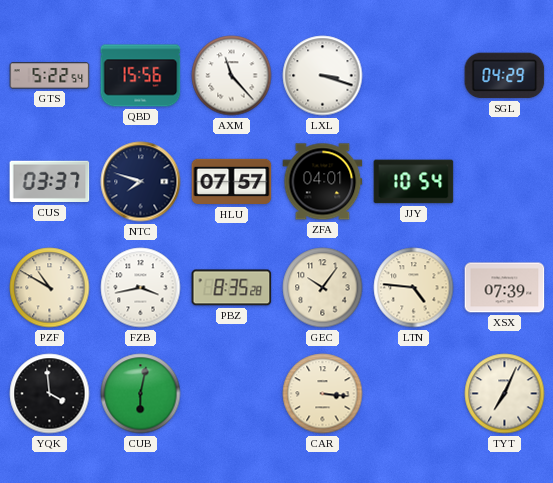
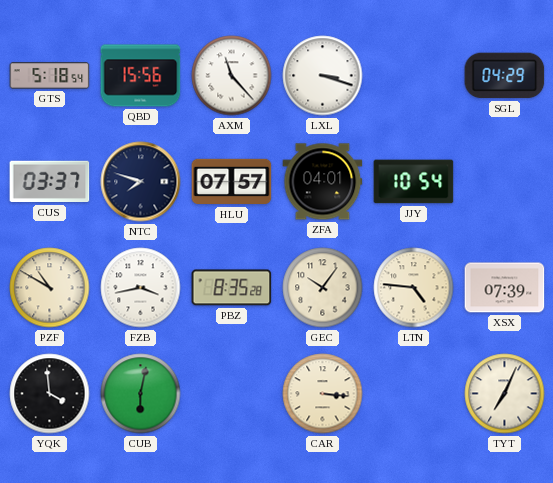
GTS: 5:22 -> 5:18 (50, 76)
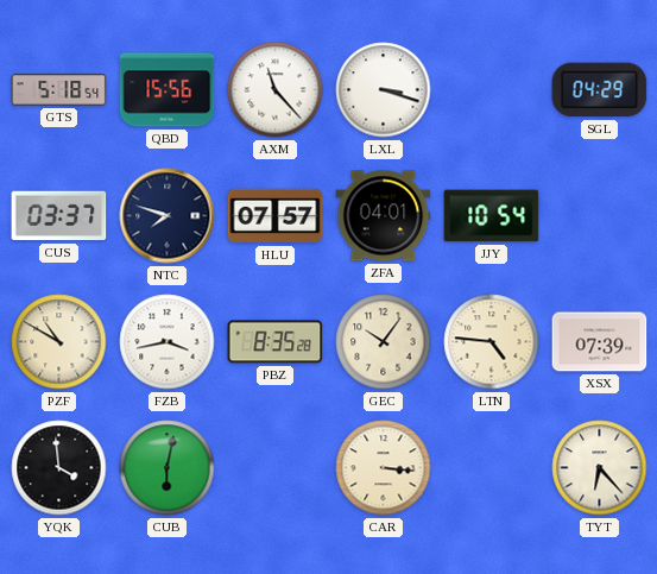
TYT: 7:04 -> 6:23 (600, 468)
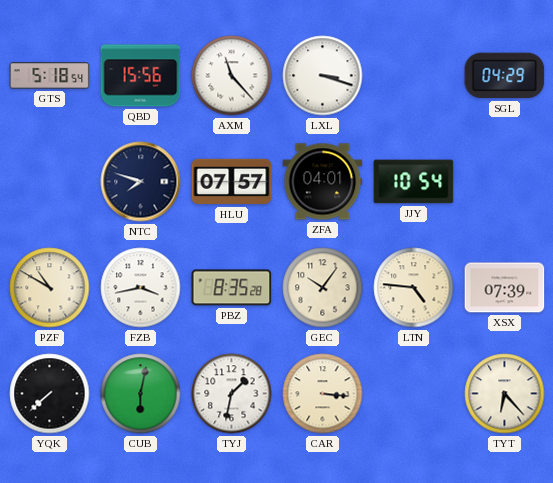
CUS: 03:37 -> none (59, 216)
YQK: 3:59 -> 7:38 (50, 394)
TYJ: none -> 1:32 (232, 394)
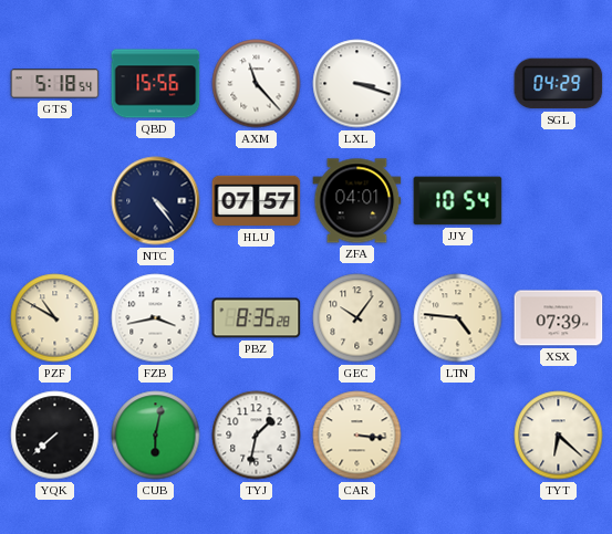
NTC: 7:48 -> 4:24 (156, 201)
TYT: 6:23 -> 6:22 (559, 436)
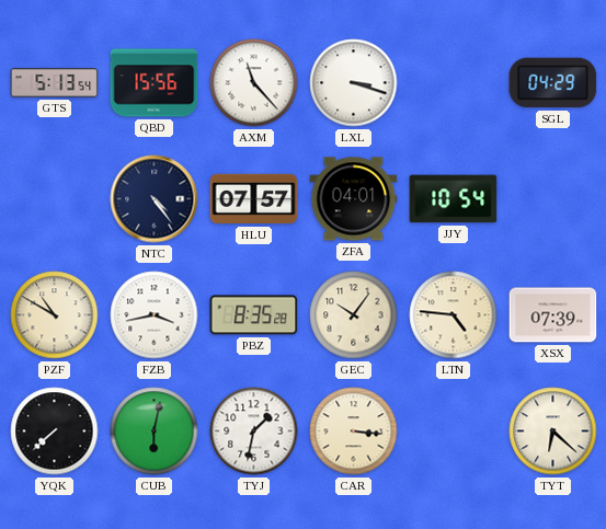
GTS: 5:18 -> 5:13 (55, 83)
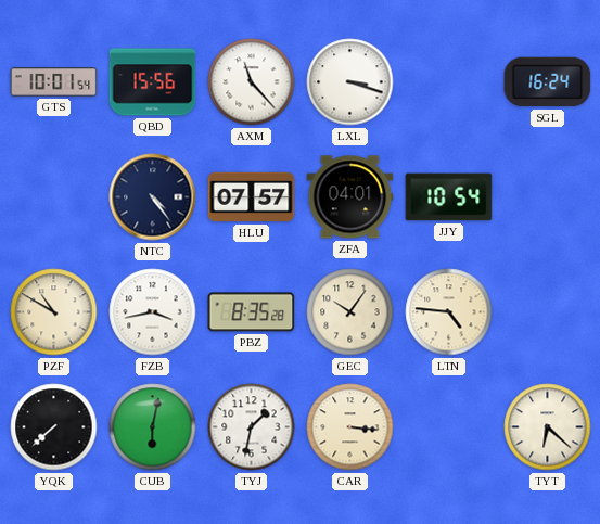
GTS: 5:13 -> 10:01 (54, 82)
SGL: 04:29 -> 16:24 (548, 82)
XSX: 07:39 -> none (553, 315)
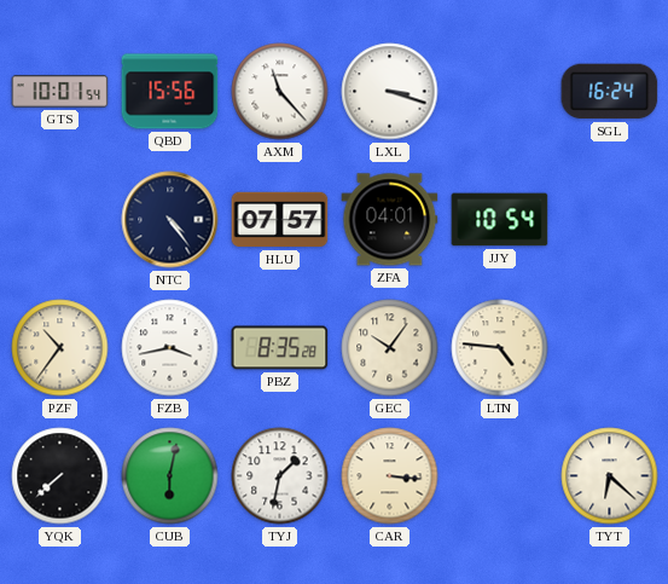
PZF: 10:50 -> 10:36 (60, 348)
